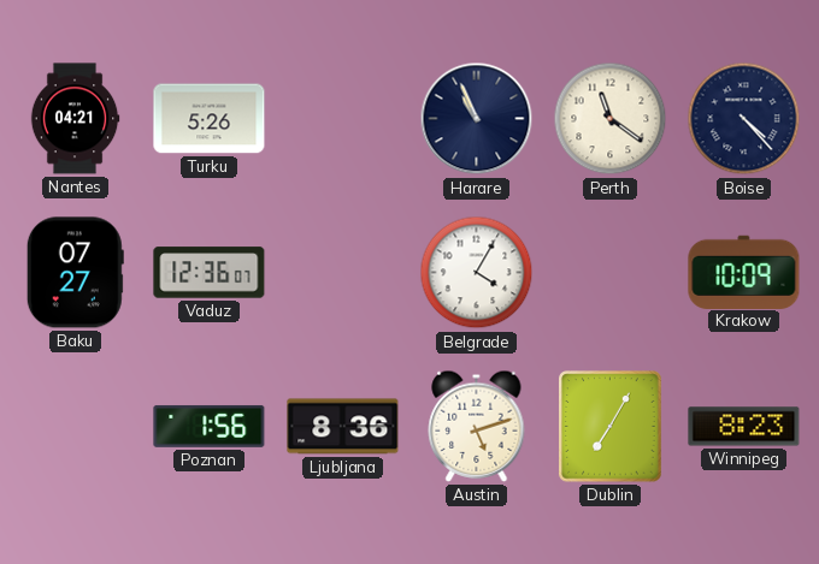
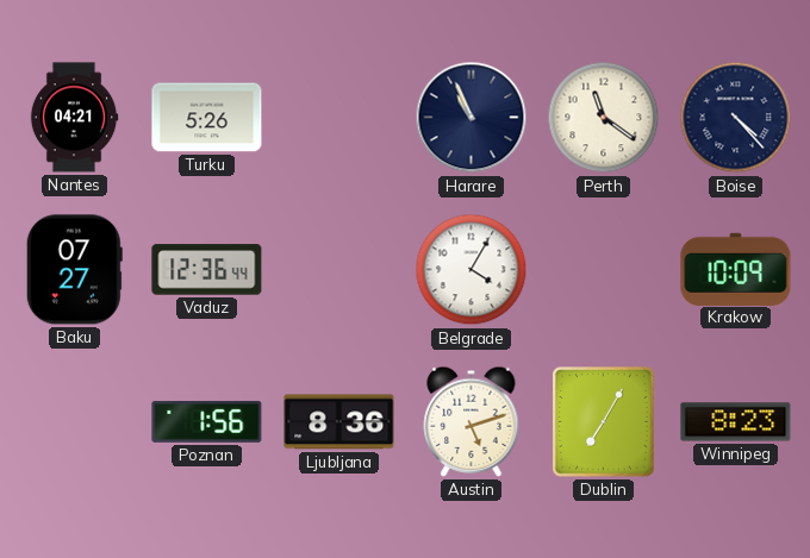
Vaduz: 12:36:07 -> 12:36:44 (207, 270)
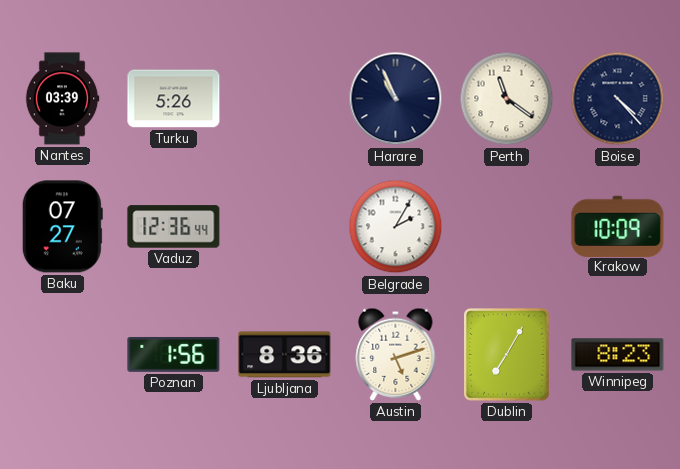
Nantes: 04:21 -> 03:39 (62, 99)
Belgrade: 4:05 -> 2:05 (396, 227)
